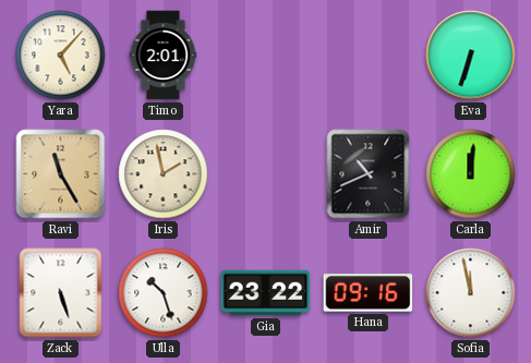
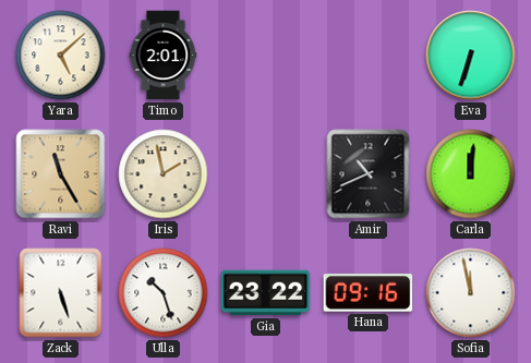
Yara: 5:07 -> 5:08 (61, 56)
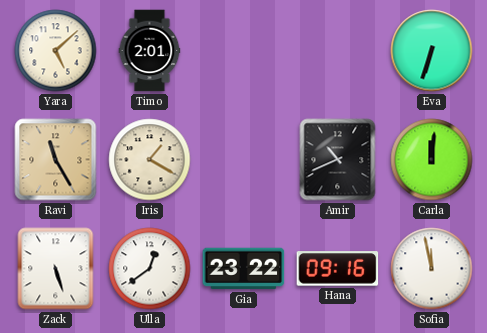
Iris: 1:58 -> 1:20 (150, 160)
Ulla: 10:27 -> 12:39 (150, 269)
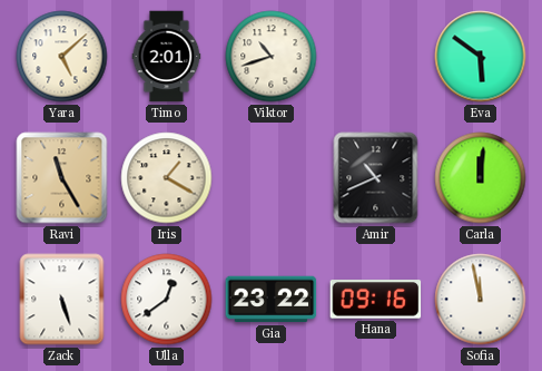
Viktor: none -> 10:42 (272, 57)
Eva: 6:33 -> 5:51 (481, 57)
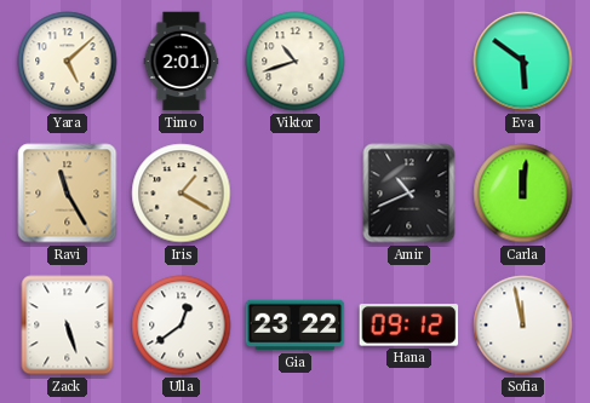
Hana: 09:16 -> 09:12 (409, 326)
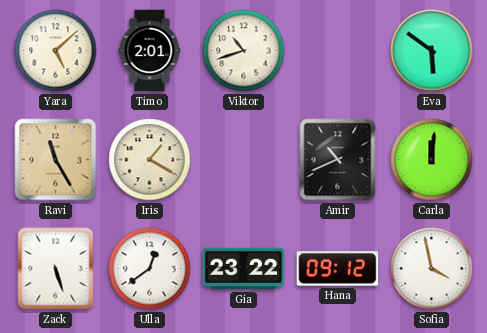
Sofia: 11:58 -> 3:58 (432, 269)
